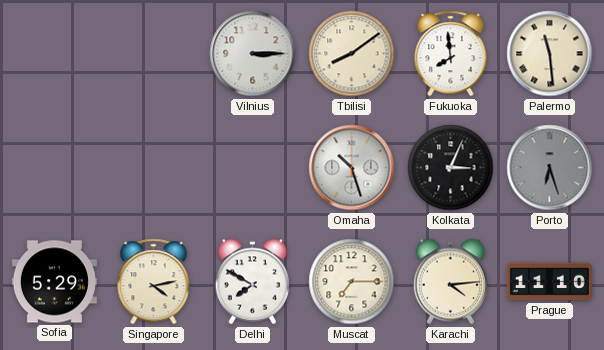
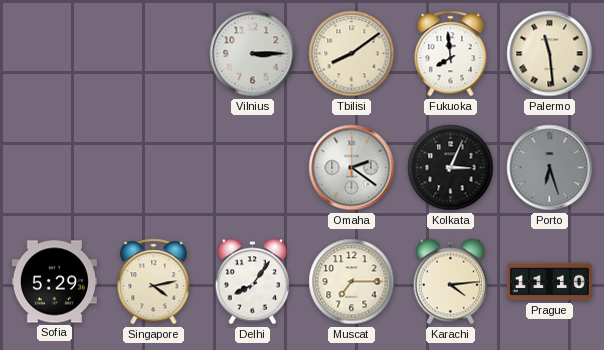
Omaha: 10:27 -> 2:21 (352, 168)
Delhi: 7:50 -> 8:06 (253, 282)
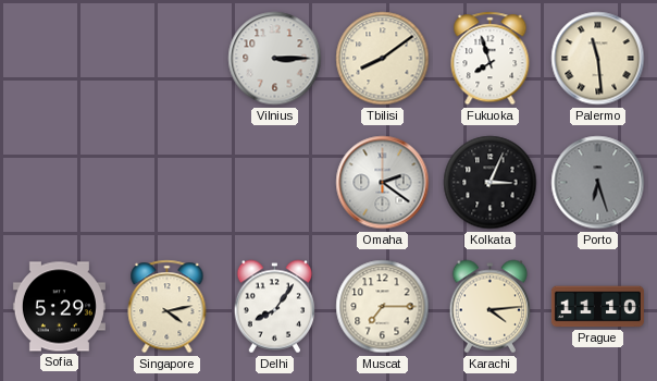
Fukuoka: 7:59 -> 7:57 (491, 59)
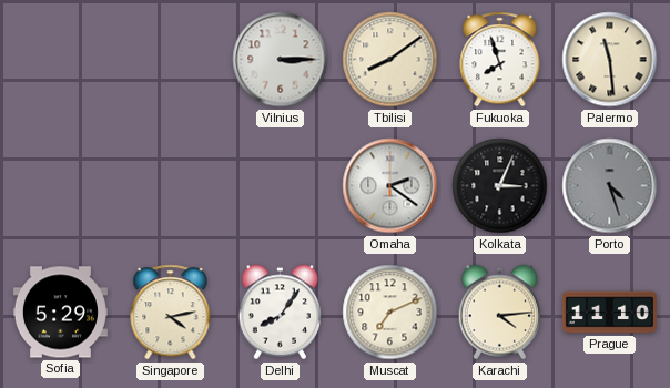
Porto: 6:27 -> 4:27 (610, 186)
Muscat: 7:15 -> 7:11 (390, 313)
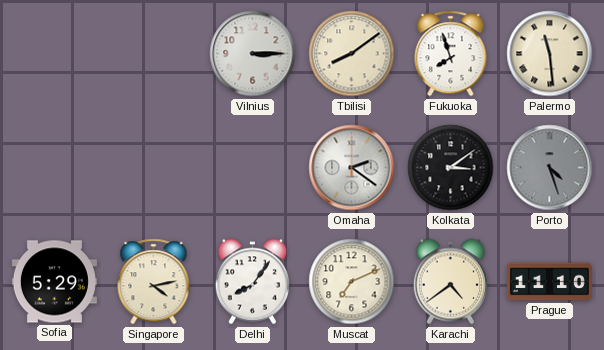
Kolkata: 3:04 -> 3:09 (451, 168)
Karachi: 4:14 -> 4:39 (451, 282)
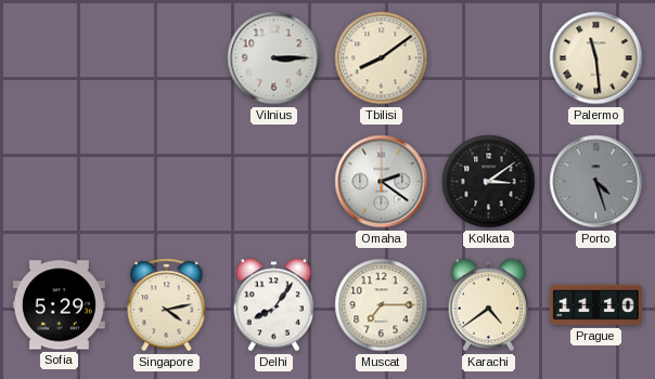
Fukuoka: 7:57 -> none (451, 54)
Muscat: 7:11 -> 7:15 (382, 305)
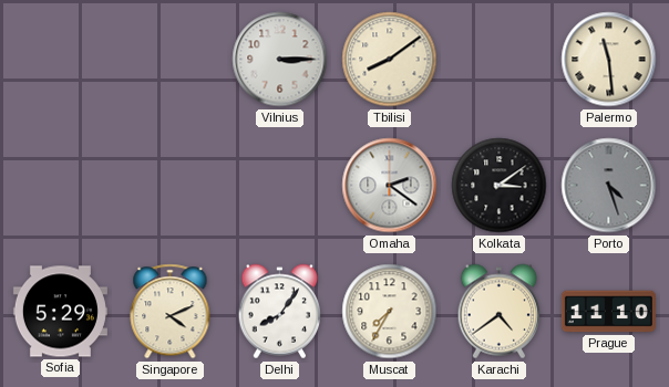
Singapore: 4:13 -> 4:11 (171, 312)
Muscat: 7:15 -> 7:35 (390, 312)
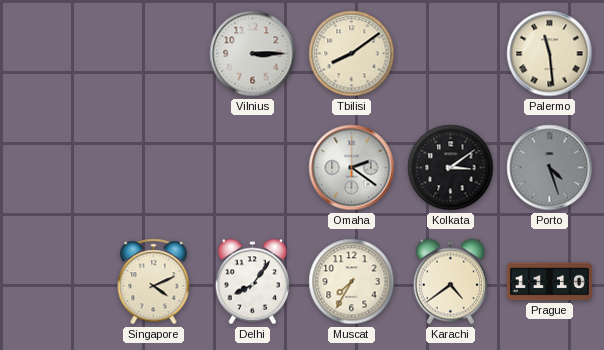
Sofia: 5:29 -> none (60, 312)
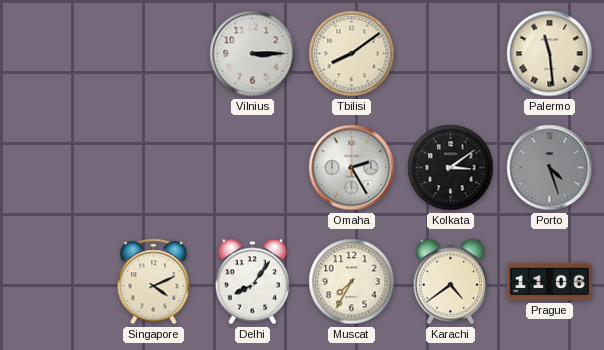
Omaha: 2:21 -> 2:25 (352, 168)
Prague: 11:10 -> 11:06 (549, 282)
